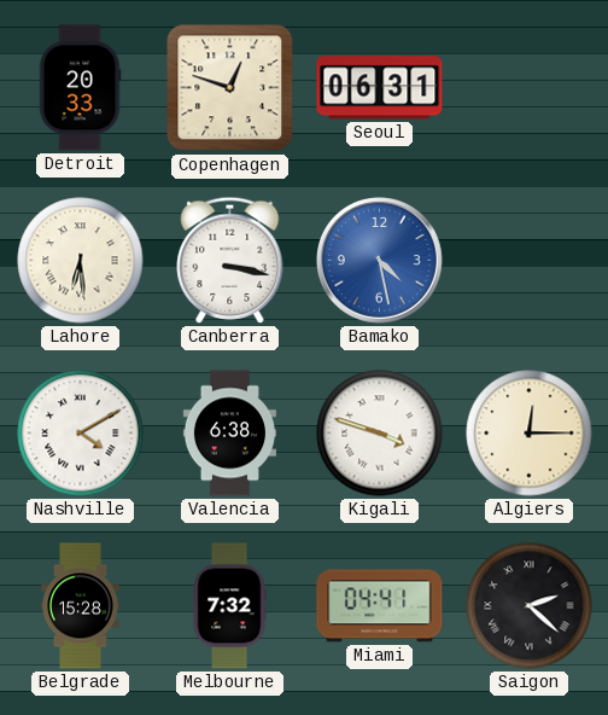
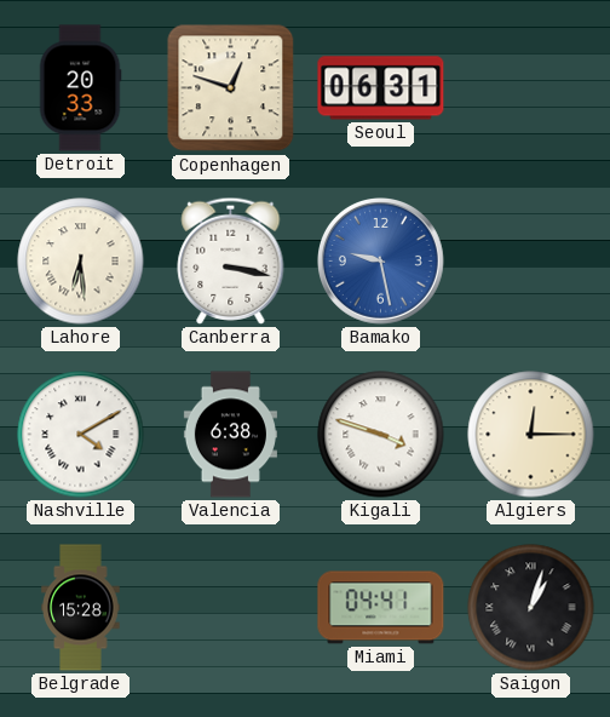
Bamako: 4:28 -> 9:28 (381, 262)
Melbourne: 7:32 -> none (229, 606)
Saigon: 2:22 -> 1:03 (531, 608)
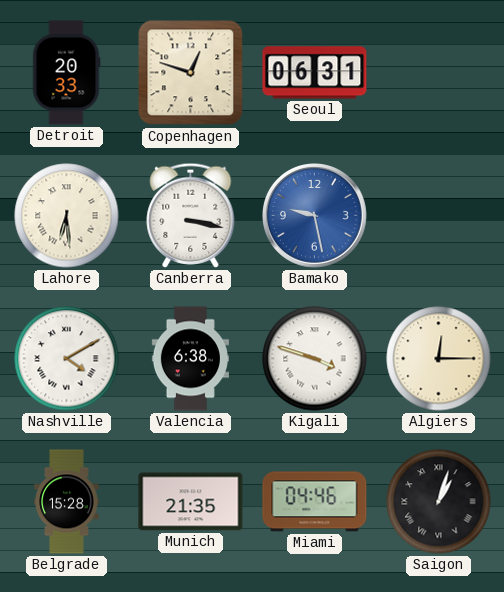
Munich: none -> 21:35 (191, 502)
Miami: 04:41 -> 04:46 (315, 502)
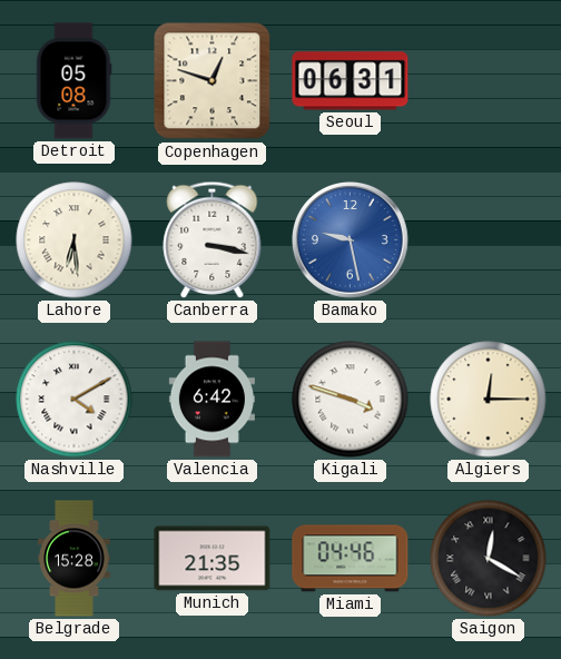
Detroit: 20:33 -> 05:08 (73, 81)
Valencia: 6:38 -> 6:42 (211, 400)
Saigon: 1:03 -> 12:20 (489, 559)
